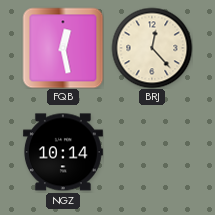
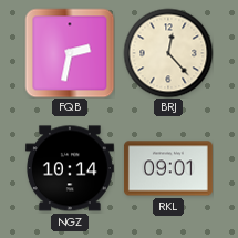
FQB: 12:28 -> 2:32 (70, 53)
RKL: none -> 09:01 (168, 168)
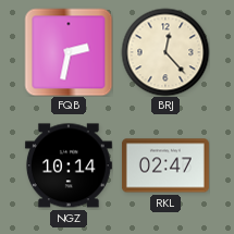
RKL: 09:01 -> 02:47 (165, 165)
